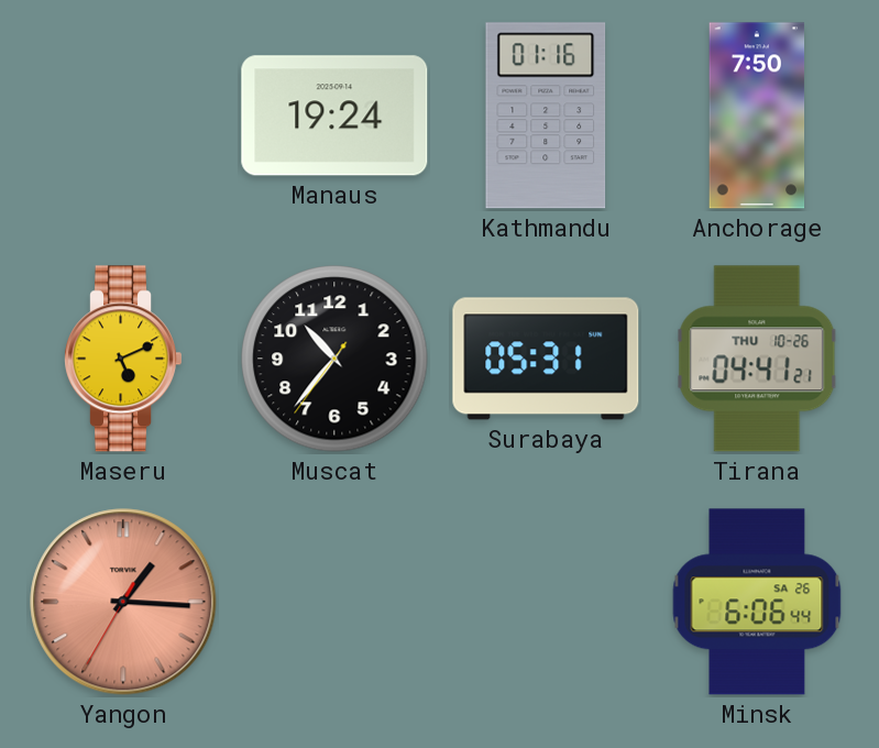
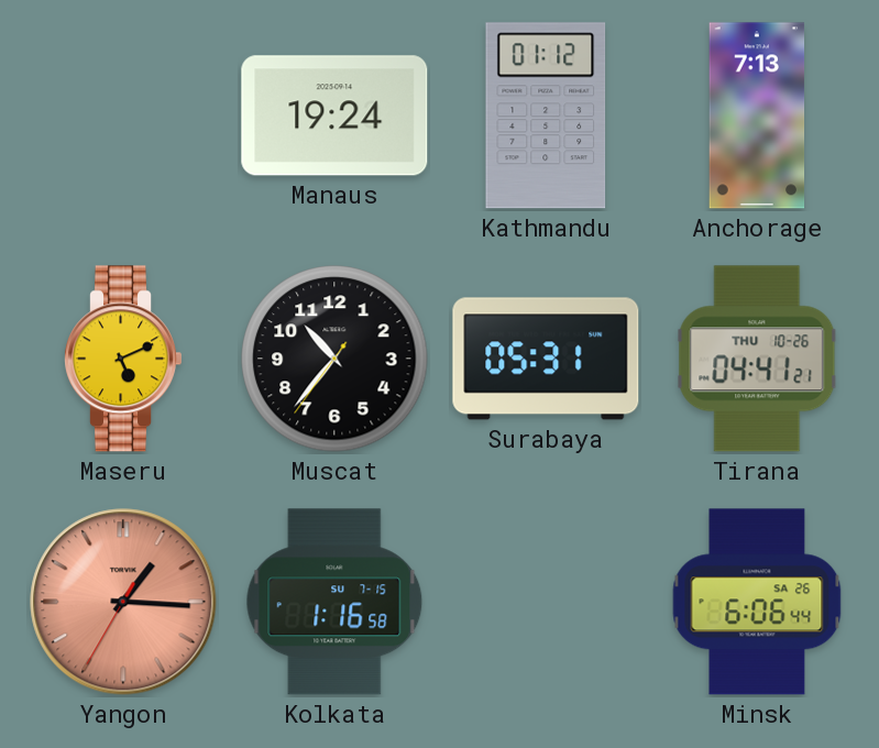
Kathmandu: 01:16 -> 01:12 (546, 116)
Anchorage: 7:50 -> 7:13 (757, 116)
Kolkata: none -> 1:16 (334, 602)
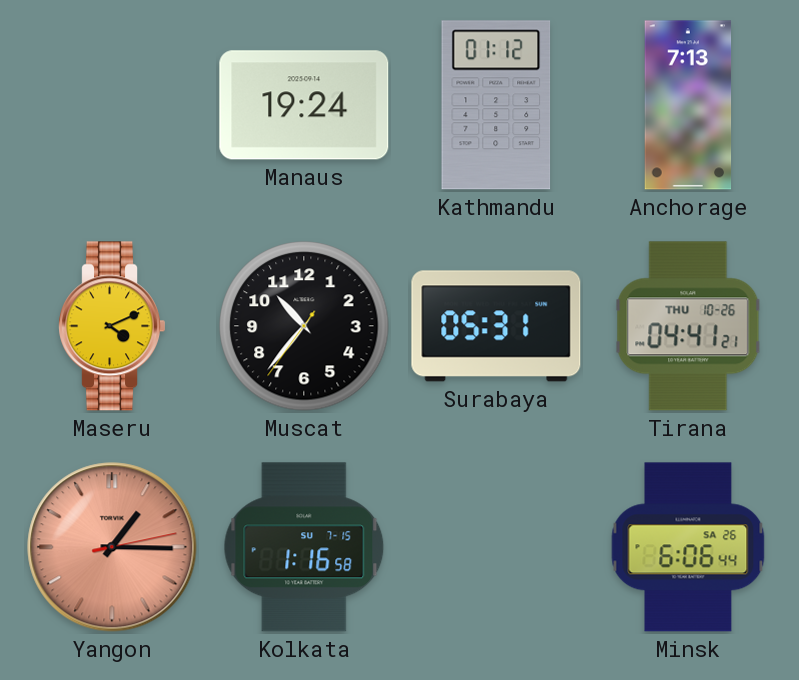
Maseru: 5:11 -> 4:11 (111, 326)
Yangon: 1:15:35 -> 1:15:13 (112, 547)
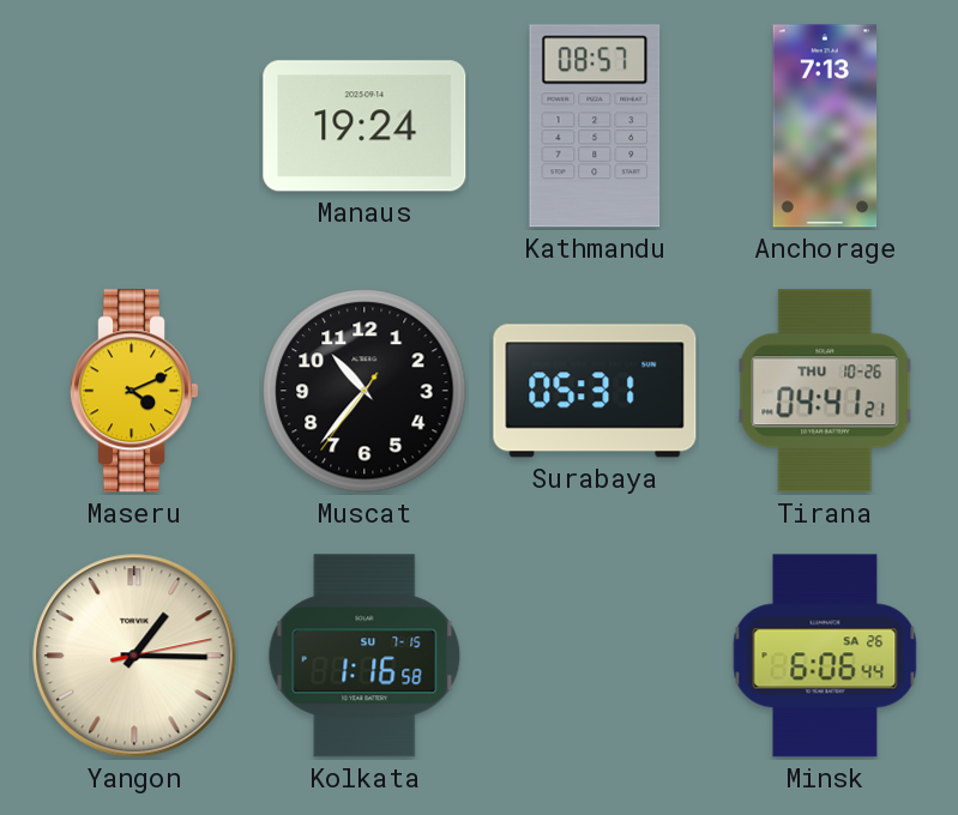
Kathmandu: 01:12 -> 08:57 (595, 126)
Yangon dial: salmon -> cream (134, 656)
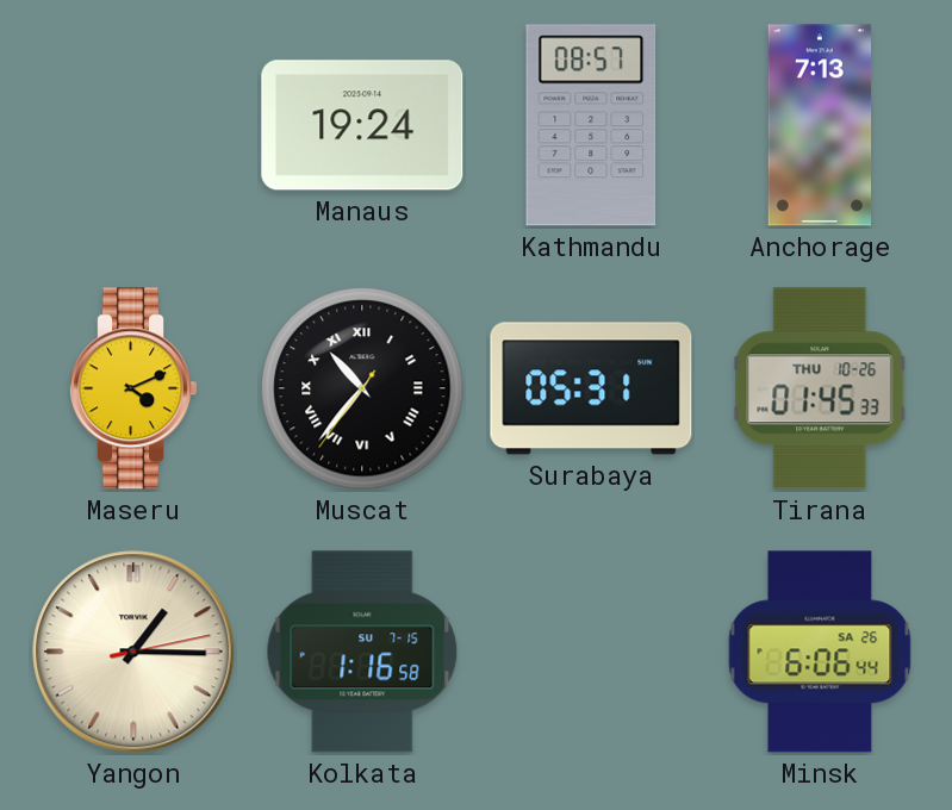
Muscat numerals: Arabic -> Roman (362, 388)
Tirana: 04:41 -> 01:45 (820, 388)
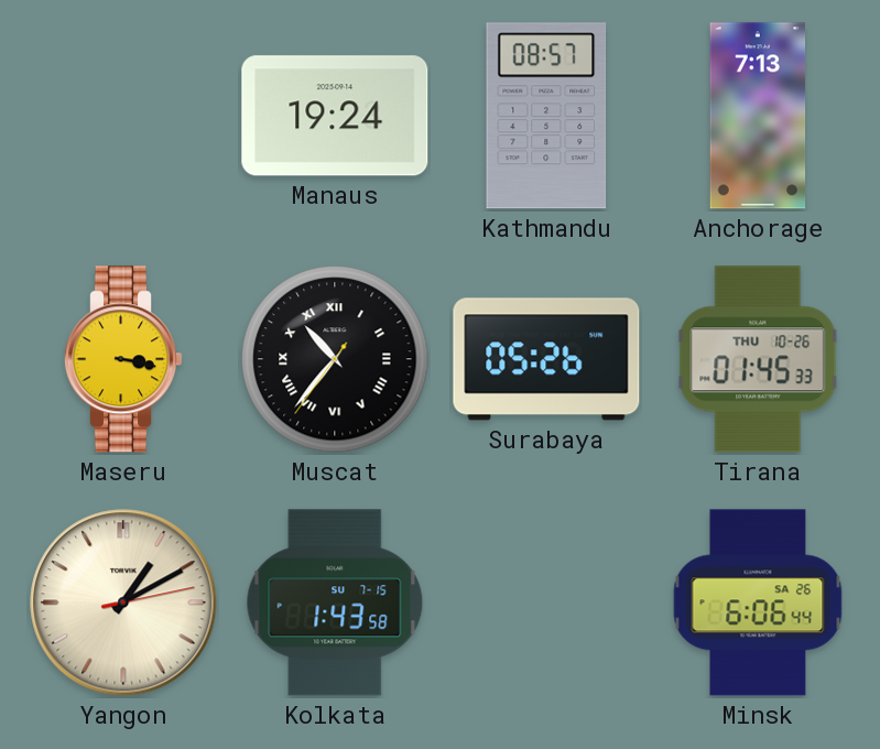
Maseru: 4:11 -> 3:17 (122, 359)
Surabaya: 05:31 -> 05:26 (546, 359)
Yangon: 1:15 -> 1:10 (123, 603)
Kolkata: 1:16 -> 1:43 (335, 603)
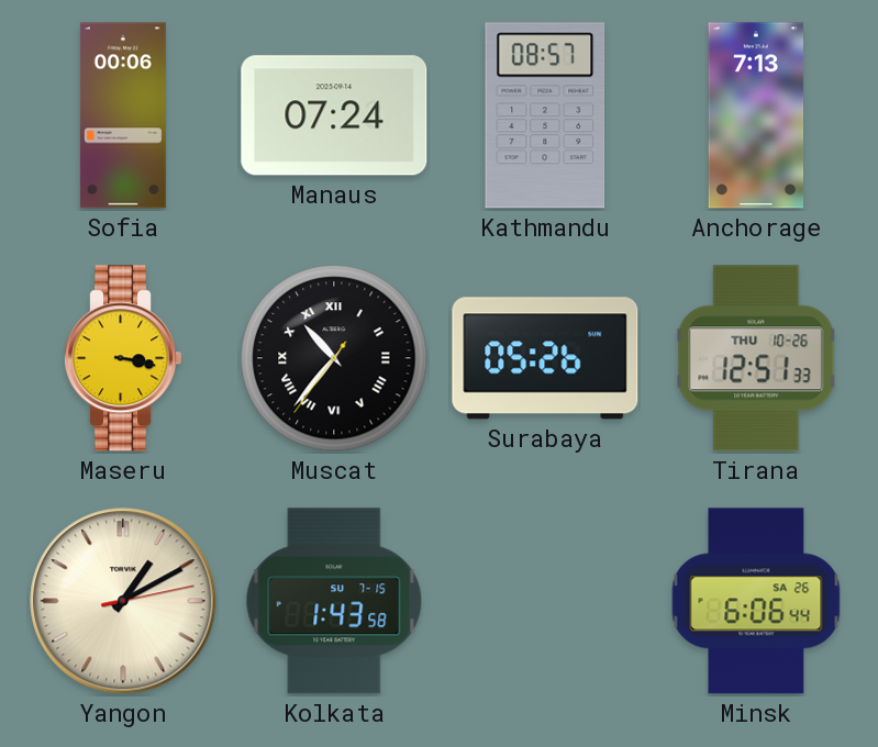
Sofia: none -> 00:06 (123, 115)
Manaus: 19:24 -> 07:24 (334, 115)
Tirana: 01:45 -> 12:51 (756, 358)
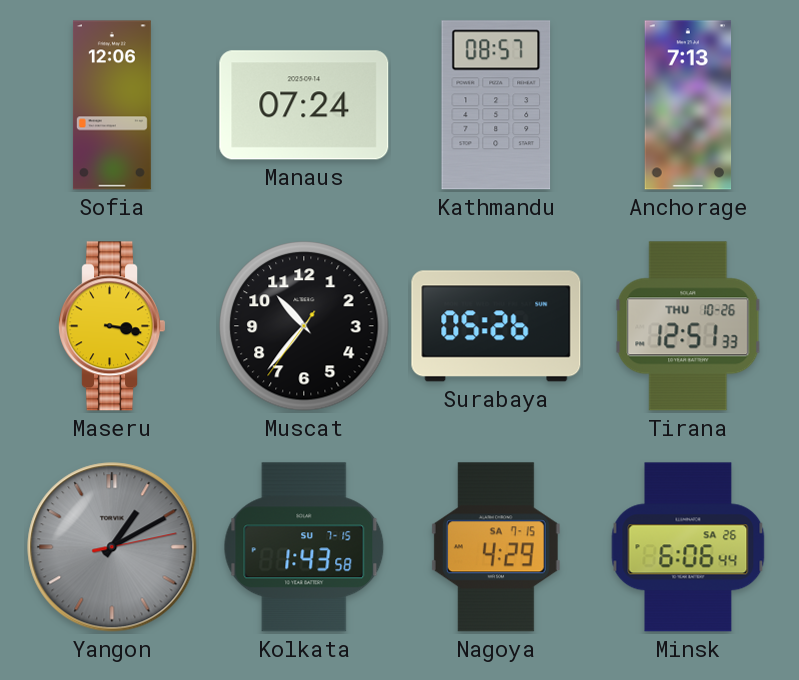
Sofia: 00:06 -> 12:06 (112, 105)
Muscat numerals: Roman -> Arabic (304, 326)
Yangon dial: cream -> grey (112, 547)
Nagoya: none -> 4:29 (496, 547)
